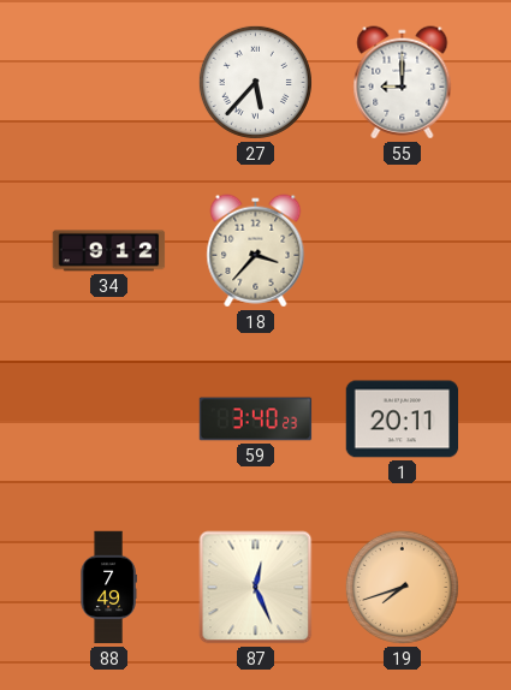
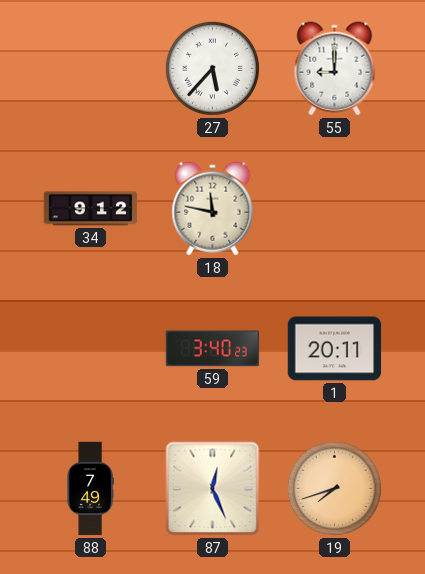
18: 3:37 -> 11:47 (213, 209)
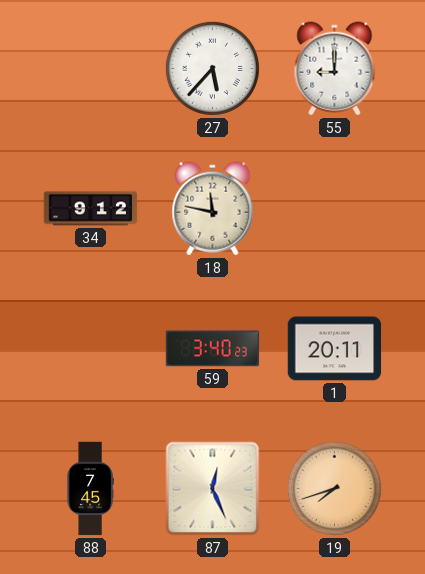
88: 7:49 -> 7:45 (90, 489)
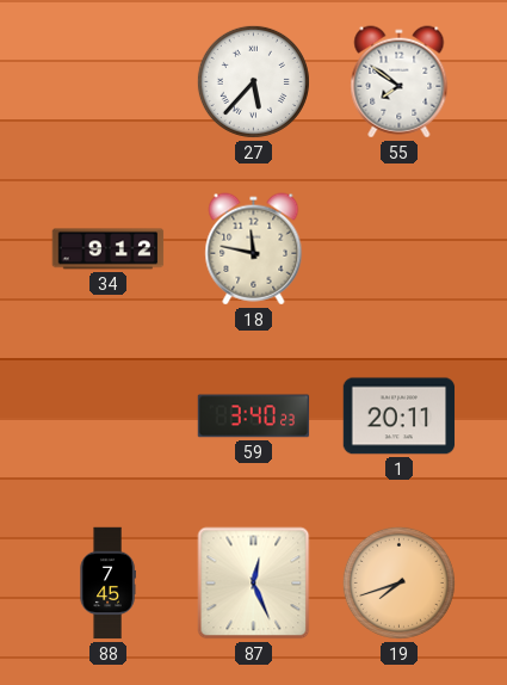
55: 9:00 -> 7:51 (400, 82)
